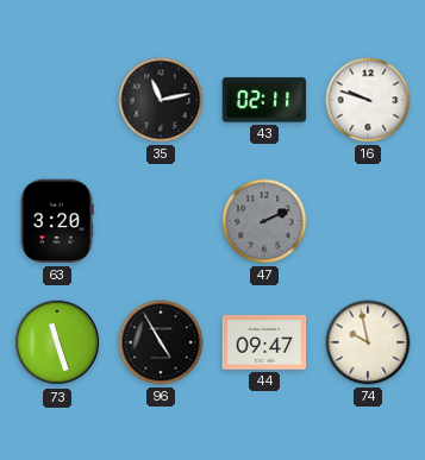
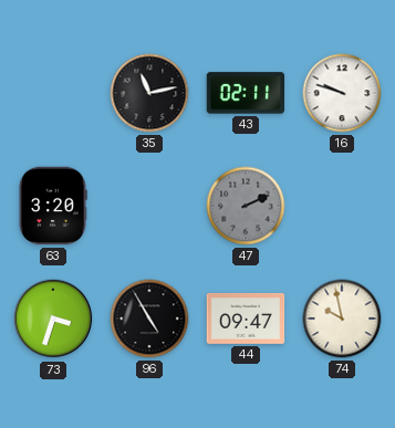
73: 11:27 -> 3:33 (53, 319)
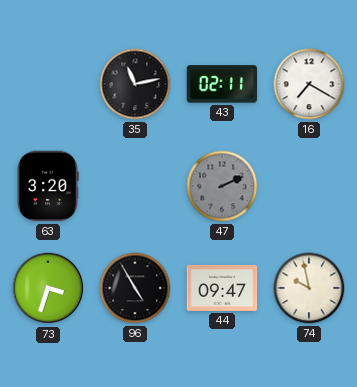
16: 9:48 -> 7:20 (309, 84)
